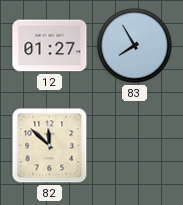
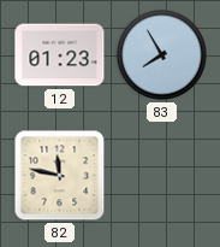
12: 01:27 -> 01:23 (60, 55)
82: 11:52 -> 11:47 (60, 176)
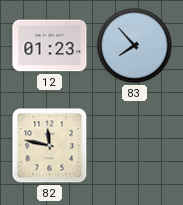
83: 7:55 -> 7:53 (135, 46)
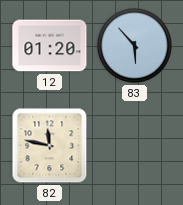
12: 01:23 -> 01:20 (50, 46)
83: 7:53 -> 5:53 (135, 46)
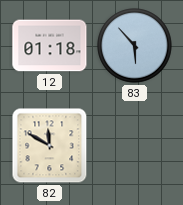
12: 01:20 -> 01:18 (50, 46)
82: 11:47 -> 11:50 (50, 146)
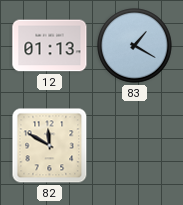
12: 01:18 -> 01:13 (50, 46)
83: 5:53 -> 1:20 (135, 46)
